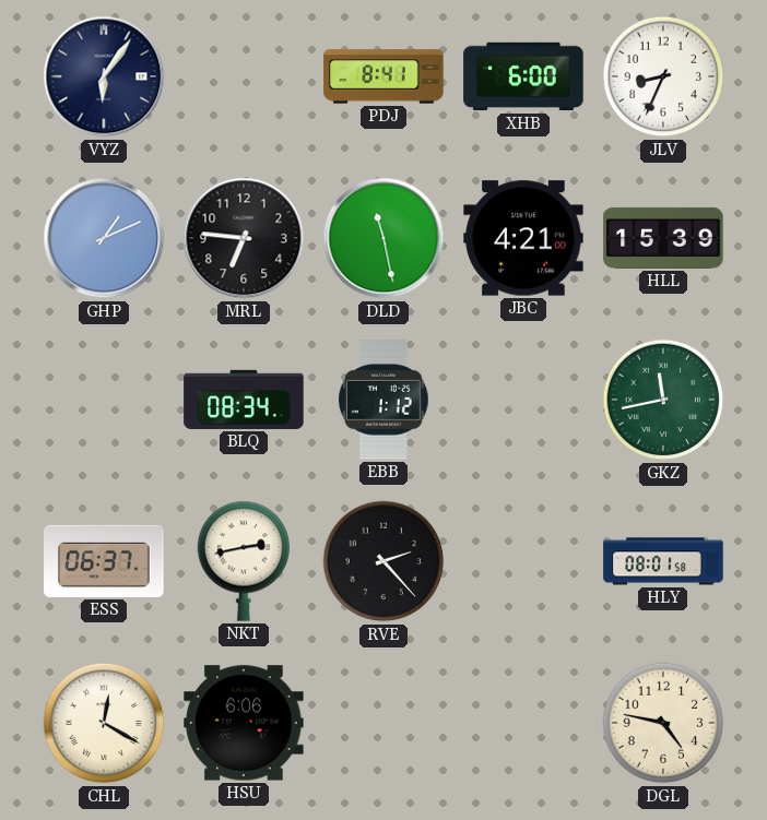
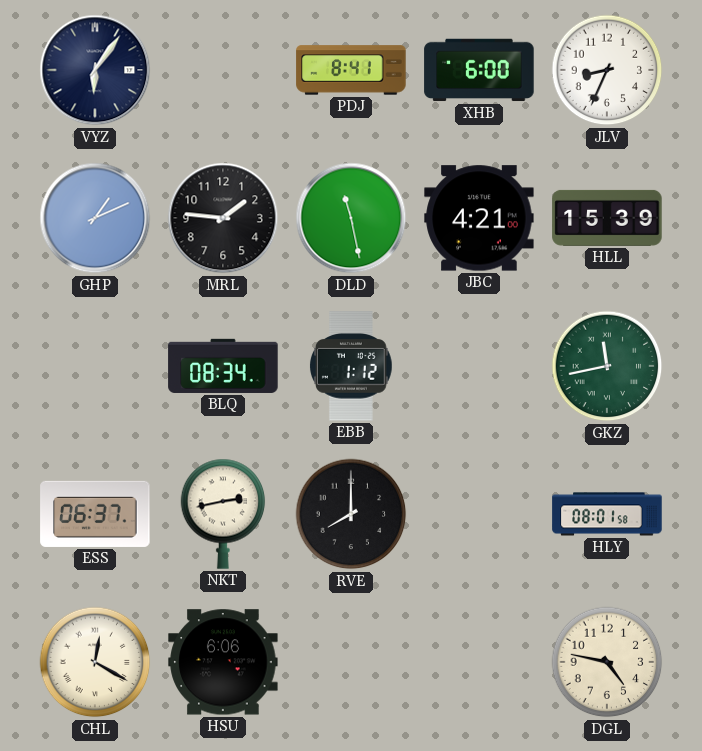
MRL: 6:46 -> 1:46 (223, 218)
RVE: 2:23 -> 8:00 (351, 514)
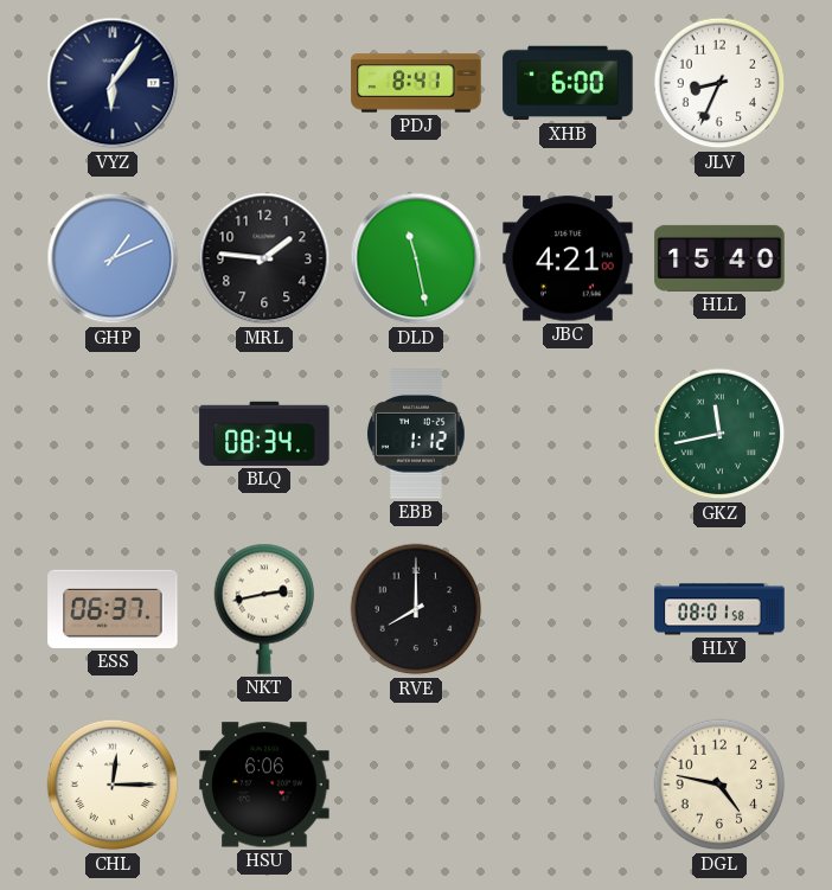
HLL: 15:39 -> 15:40 (719, 258)
CHL: 12:20 -> 12:15 (113, 785)
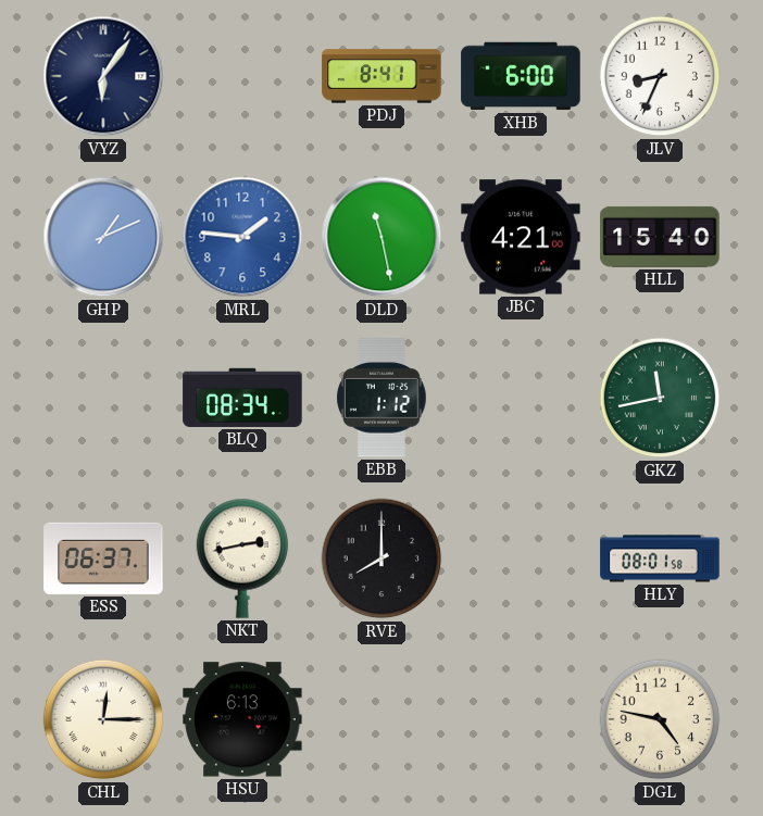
MRL dial: black -> blue (242, 237)
HSU: 6:06 -> 6:13 (242, 719)
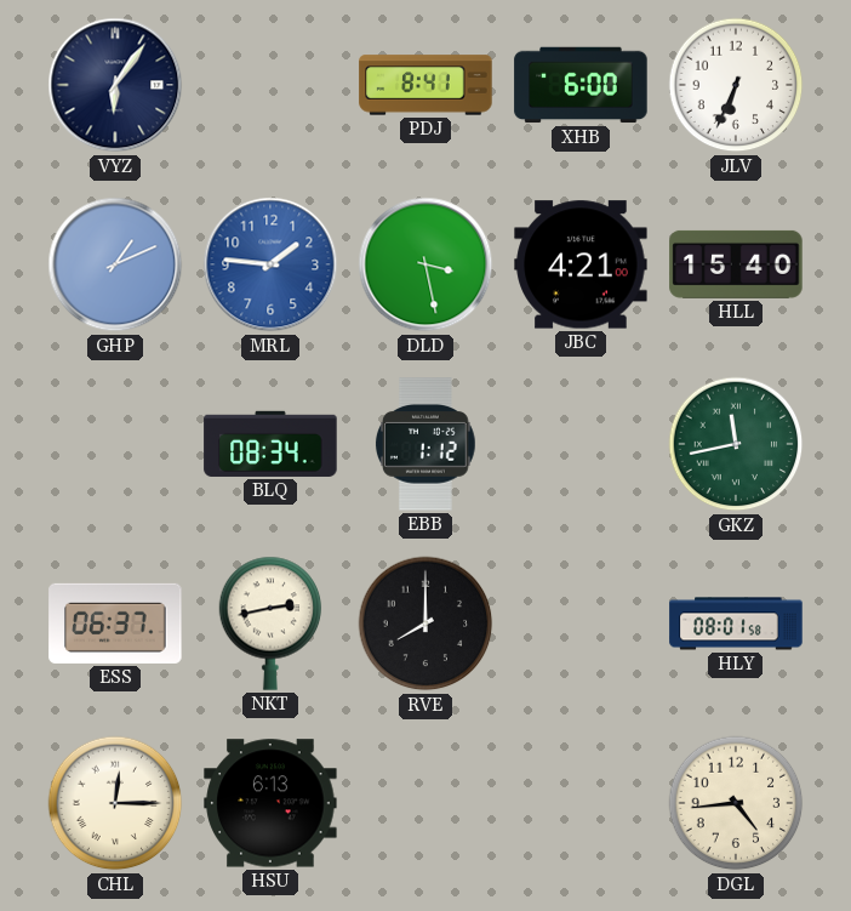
JLV: 8:34 -> 6:34 (736, 85)
DLD: 11:28 -> 3:28 (425, 264)
DGL: 4:47 -> 4:44 (736, 803)
